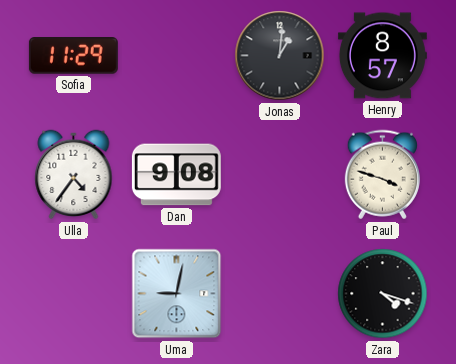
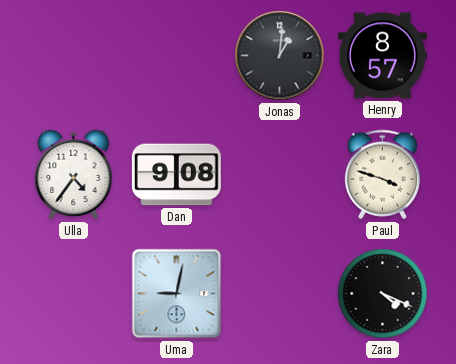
Sofia: 11:29 -> none (73, 56)
Zara: 4:18 -> 4:19 (383, 294)
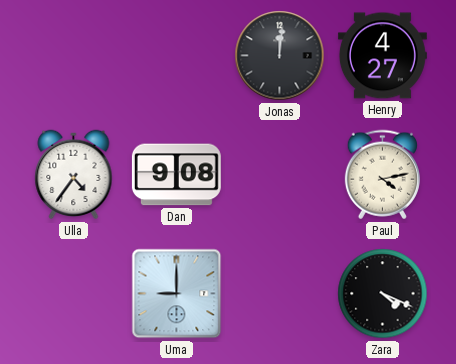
Jonas: 1:01 -> 12:01 (280, 56)
Henry: 8:57 -> 4:27 (382, 56)
Paul: 3:48 -> 4:13 (382, 175)
Uma: 9:02 -> 9:00 (177, 294)
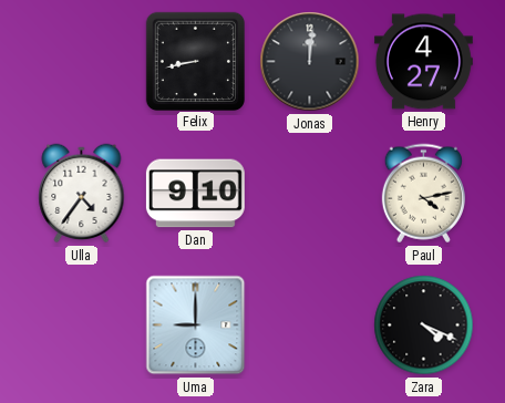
Felix: none -> 8:43 (195, 61)
Dan: 9:08 -> 9:10 (195, 194)
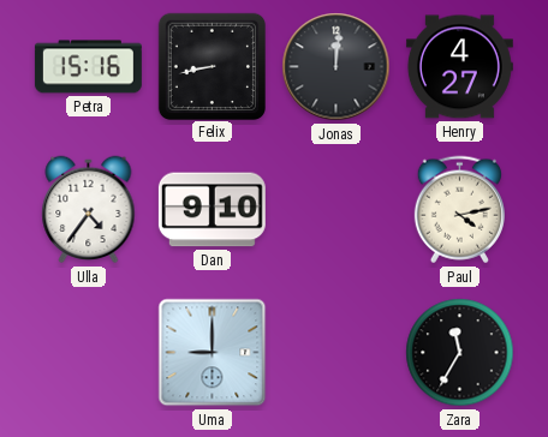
Petra: none -> 15:16 (88, 67)
Zara: 4:19 -> 11:35 (460, 353)
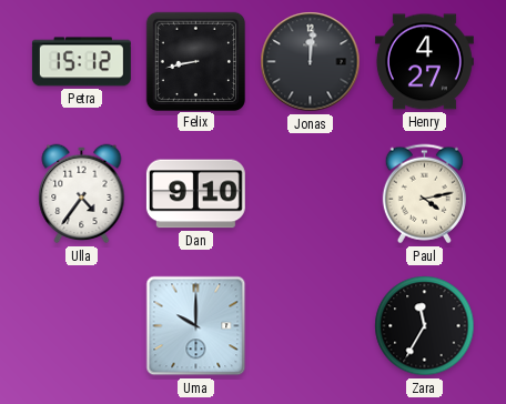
Petra: 15:16 -> 15:12 (81, 62)
Uma: 9:00 -> 10:00 (196, 326)
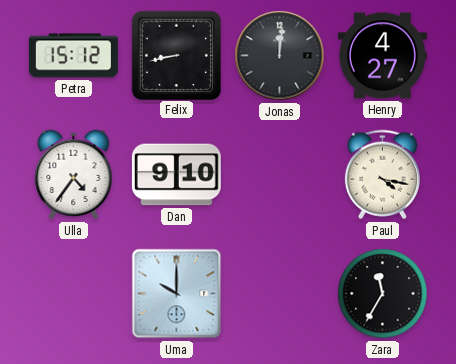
Paul: 4:13 -> 4:17 (382, 175)
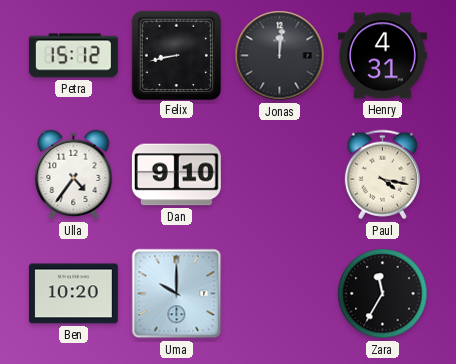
Henry: 4:27 -> 4:31 (382, 56)
Ben: none -> 10:20 (73, 294)
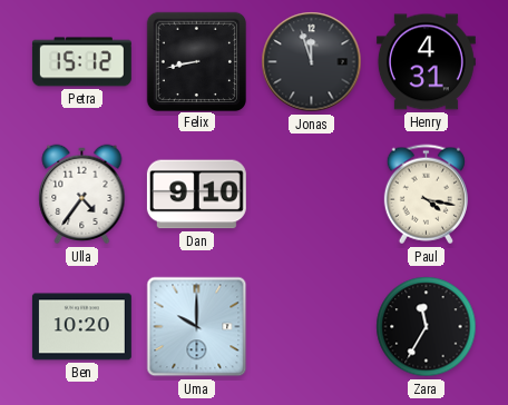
Jonas: 12:01 -> 11:57 (312, 62)
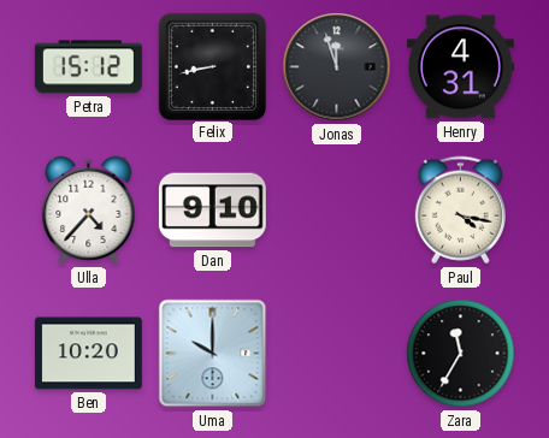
Ulla: 4:36 -> 4:37 (89, 211)
